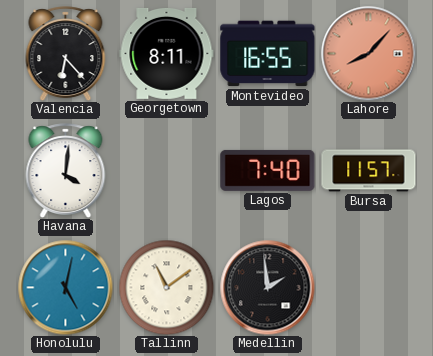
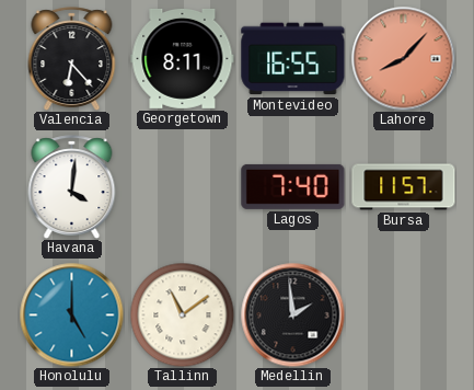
Honolulu: 5:02 -> 5:00 (71, 314)
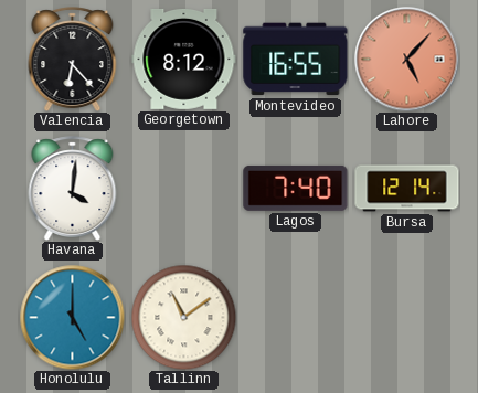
Georgetown: 8:11 -> 8:12 (184, 59)
Lahore: 8:07 -> 5:07 (406, 59)
Bursa: 11:57 -> 12:14 (407, 189)
Medellin: 1:59 -> none (292, 314)
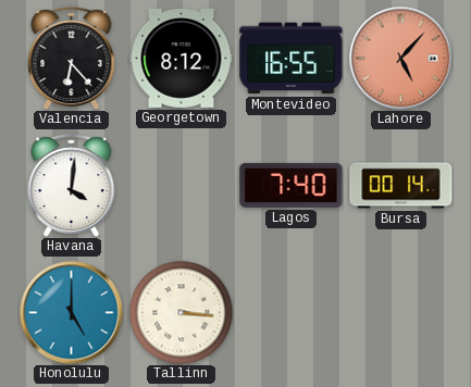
Bursa: 12:14 -> 00:14 (401, 186)
Tallinn: 11:09 -> 3:16 (181, 312)
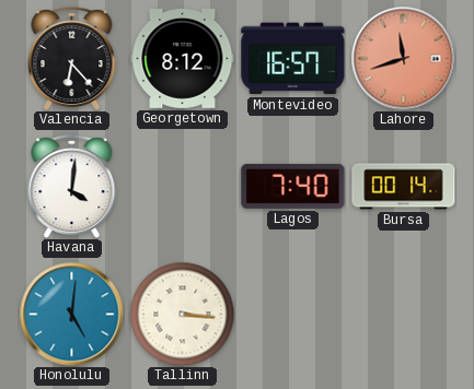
Montevideo: 16:55 -> 16:57 (293, 59)
Lahore: 5:07 -> 11:42 (403, 58)
Honolulu: 5:00 -> 5:01 (71, 314)
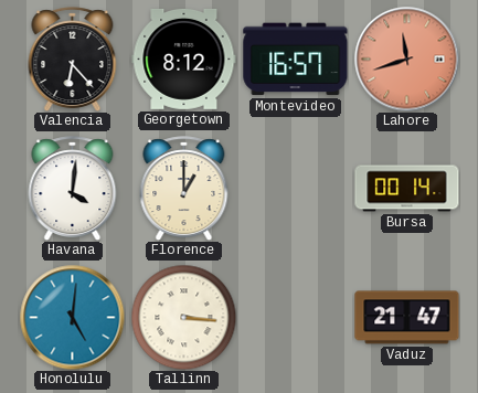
Florence: none -> 1:00 (184, 189)
Lagos: 7:40 -> none (293, 186)
Vaduz: none -> 21:47 (407, 318)
